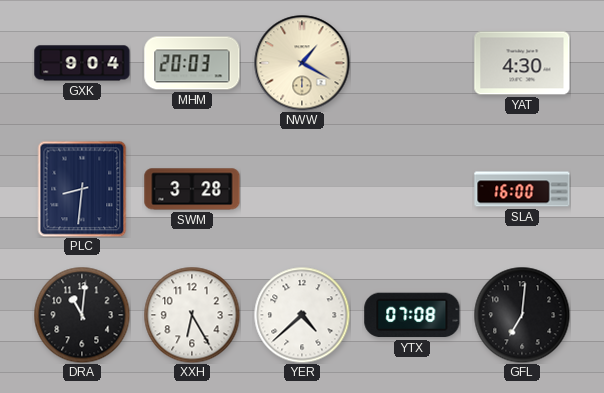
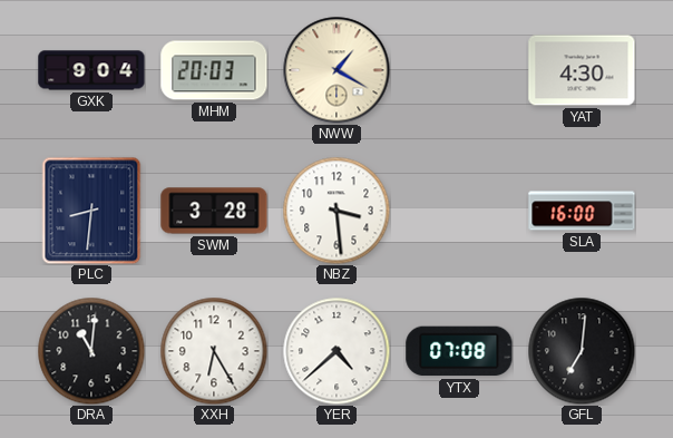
NBZ: none -> 3:29 (336, 211)
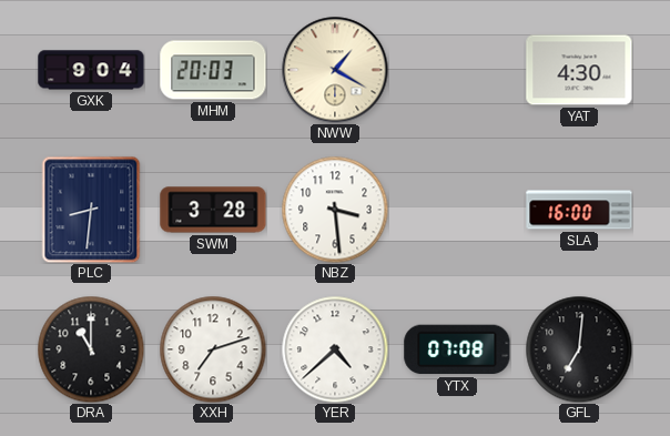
DRA: 11:01 -> 11:00 (91, 349)
XXH: 6:25 -> 7:12 (213, 349)
